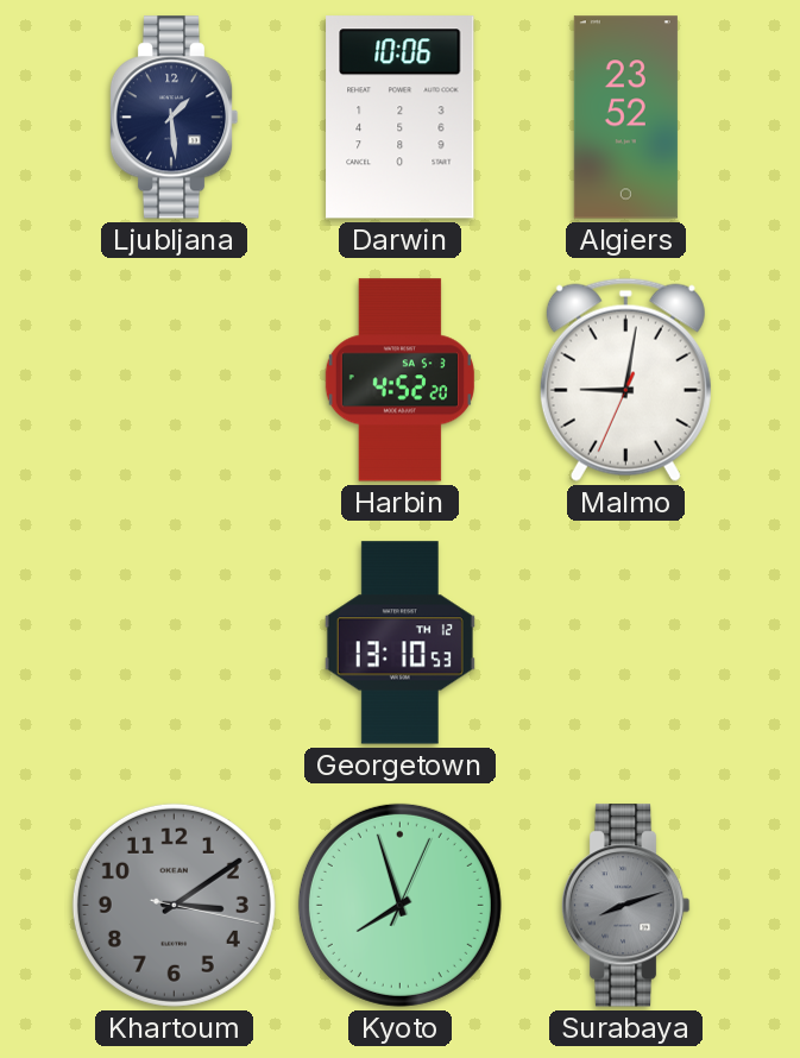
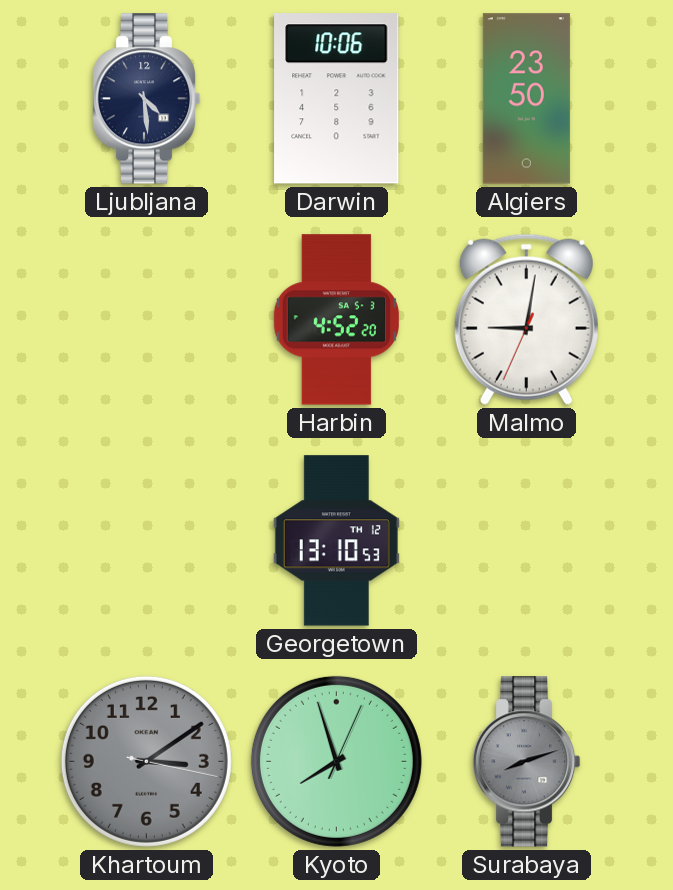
Ljubljana: 1:29 -> 4:29 (146, 99)
Algiers: 23:52 -> 23:50 (526, 99)
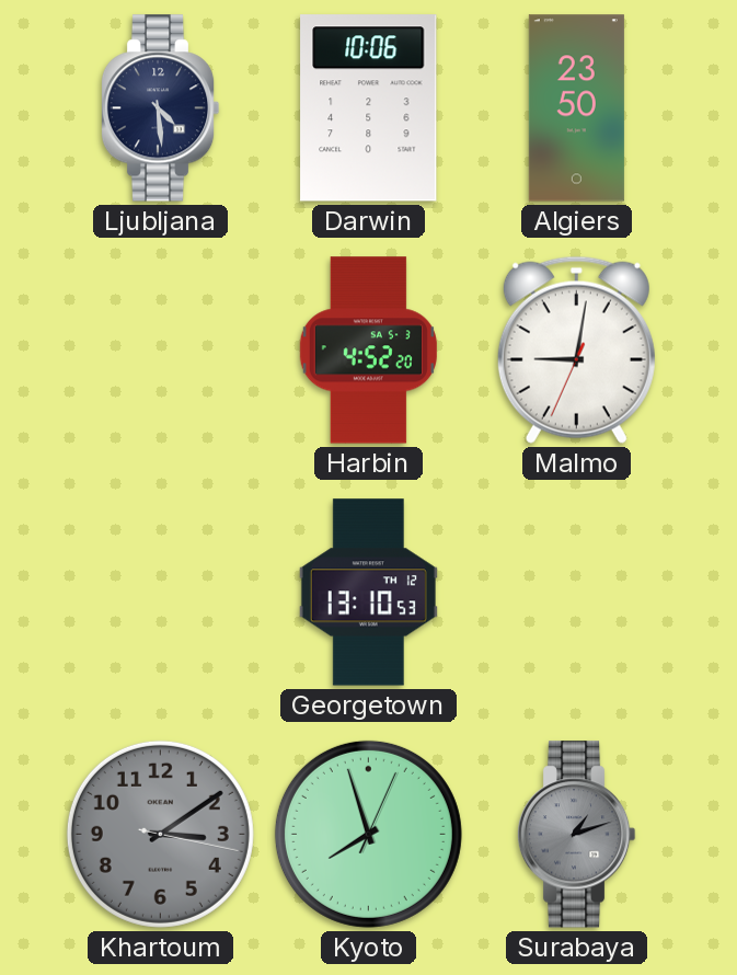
Surabaya: 8:12 -> 1:12 (576, 835)
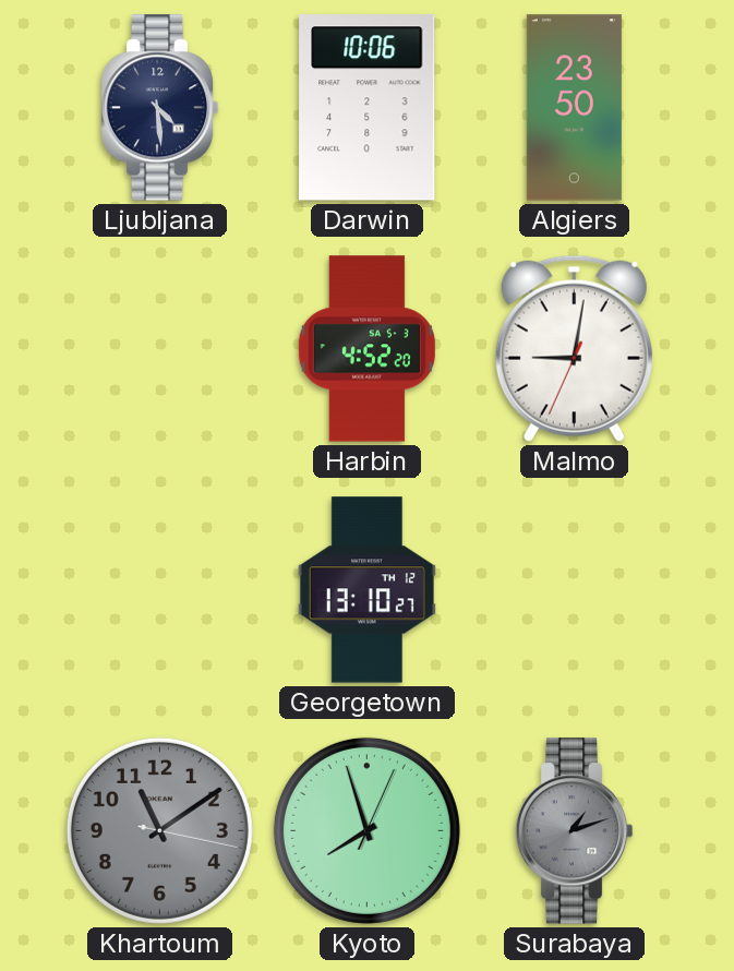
Georgetown: 13:10:53 -> 13:10:27 (366, 590)
Khartoum: 3:09 -> 11:09 (159, 830)
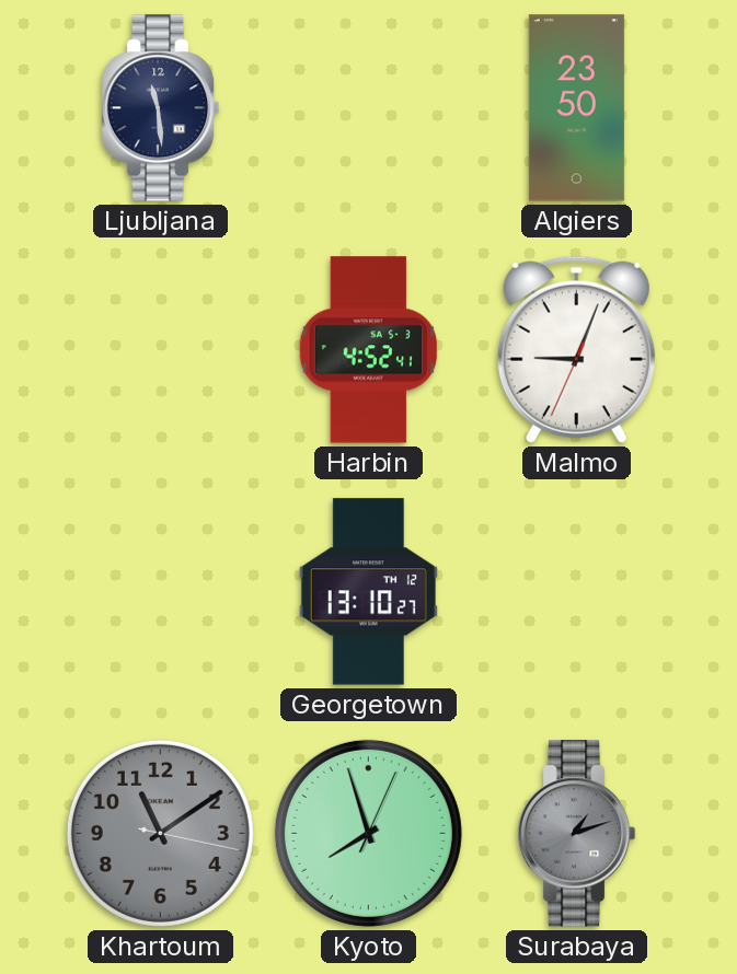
Ljubljana: 4:29 -> 11:29 (160, 108)
Darwin: 10:06 -> none (368, 108)
Harbin: 4:52:20 -> 4:52:41 (368, 350)
Malmo: 9:01 -> 9:03 (576, 349)
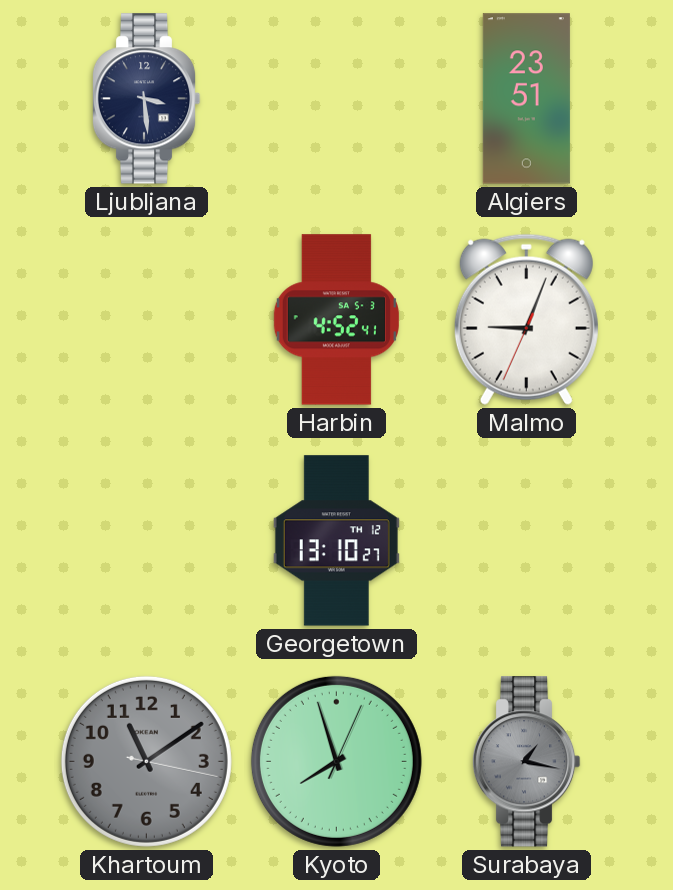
Ljubljana: 11:29 -> 3:29 (146, 99)
Algiers: 23:50 -> 23:51 (526, 99)
Surabaya: 1:12 -> 1:17 (526, 762)
